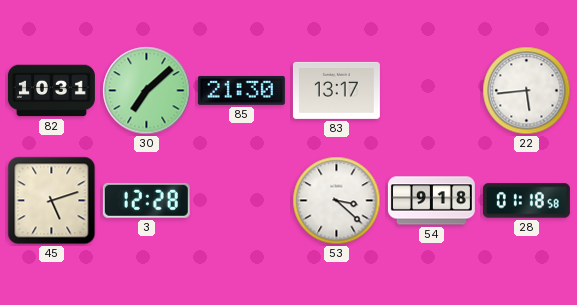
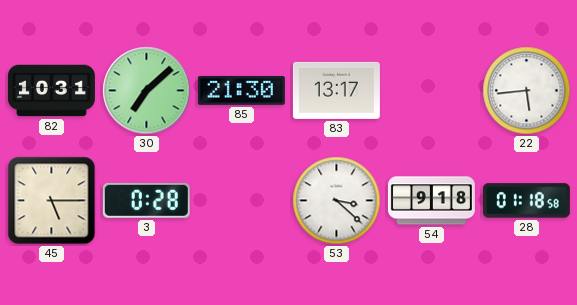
45: 5:12 -> 5:15 (52, 201)
3: 12:28 -> 0:28 (146, 200)
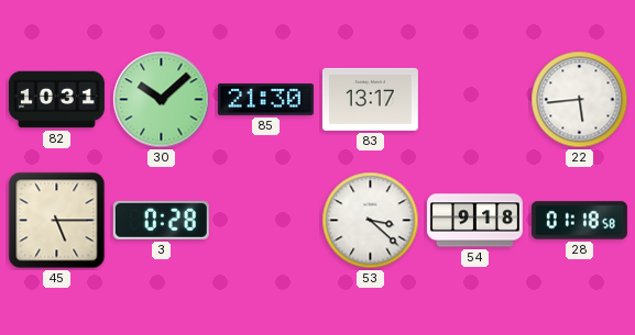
30: 7:08 -> 10:08 (162, 100)
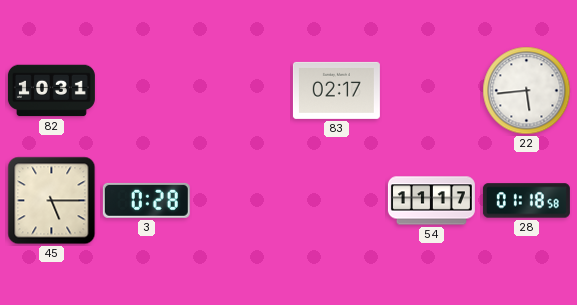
30: 10:08 -> none (162, 100)
85: 21:30 -> none (265, 99)
83: 13:17 -> 02:17 (336, 90)
53: 3:22 -> none (371, 221)
54: 9:18 -> 11:17 (431, 201)
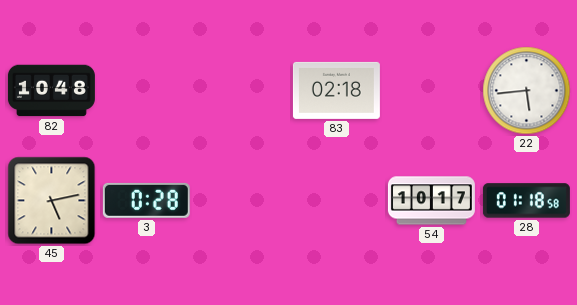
82: 10:31 -> 10:48 (51, 91)
83: 02:17 -> 02:18 (336, 90)
45: 5:15 -> 5:13 (52, 201)
54: 11:17 -> 10:17 (431, 201)
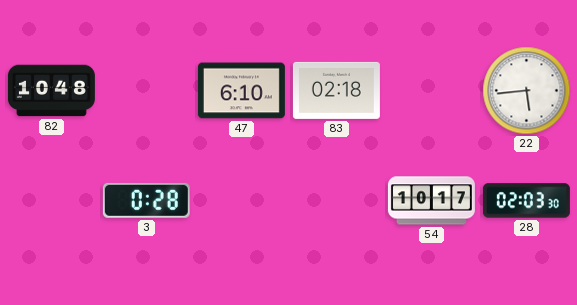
47: none -> 6:10 (241, 91)
45: 5:13 -> none (52, 201)
28: 01:18 -> 02:03 (526, 201)
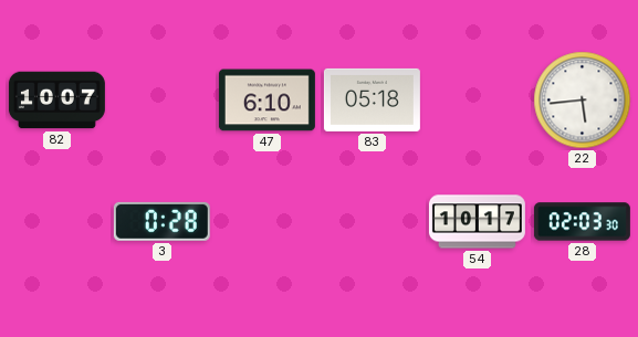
82: 10:48 -> 10:07 (56, 101)
83: 02:18 -> 05:18 (372, 99)
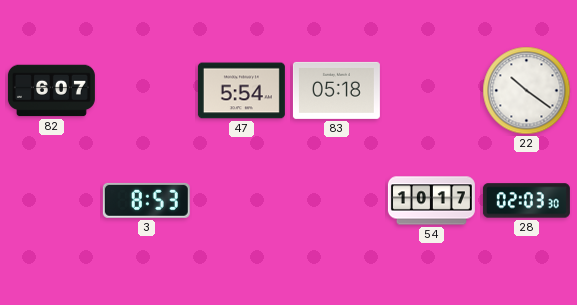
82: 10:07 -> 6:07 (51, 91)
47: 6:10 -> 5:54 (241, 91)
22: 5:44 -> 10:21 (527, 91)
3: 0:28 -> 8:53 (146, 200)
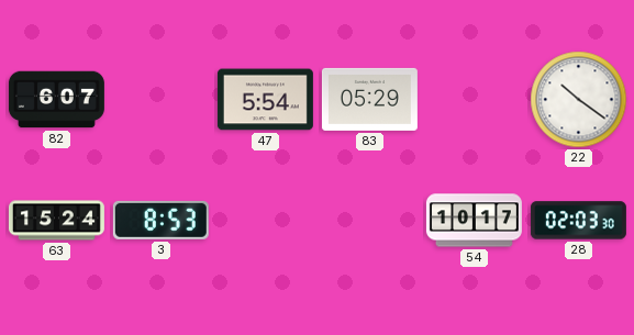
83: 05:18 -> 05:29 (369, 99)
63: none -> 15:24 (56, 221)
